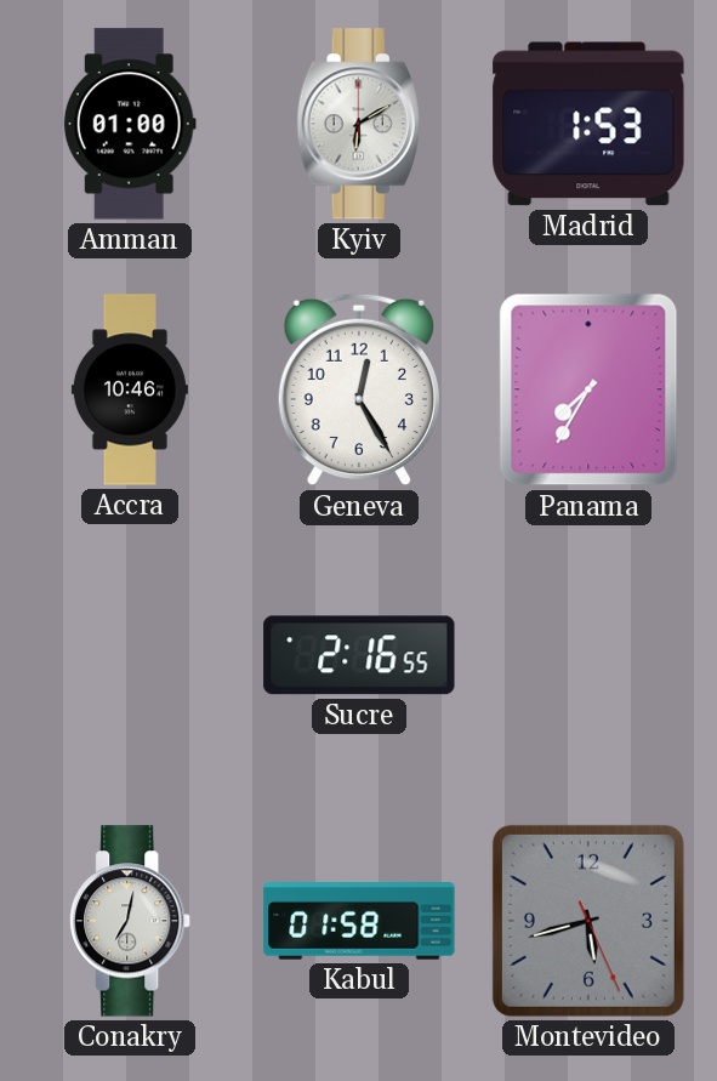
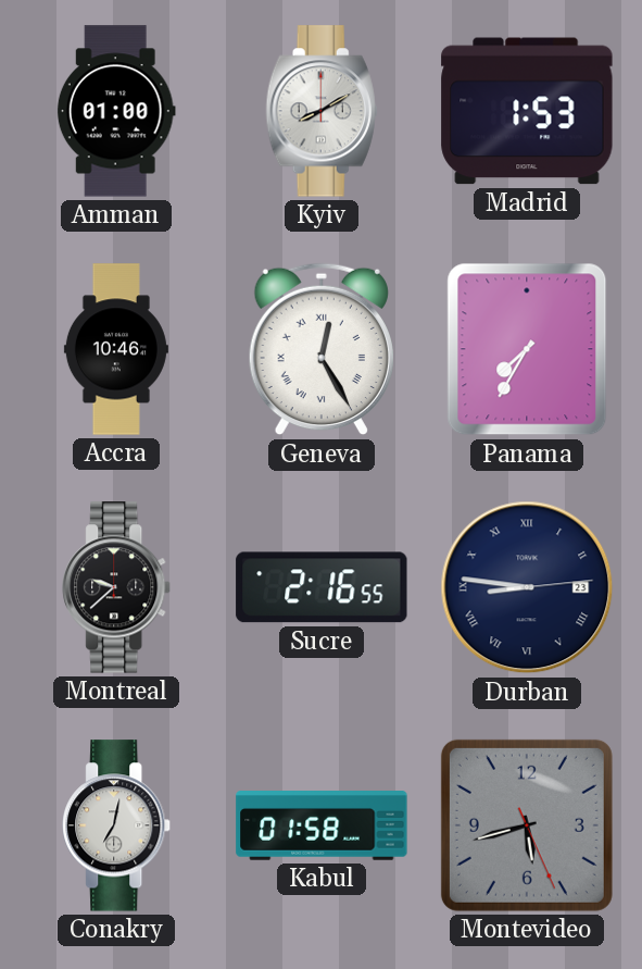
Kyiv: 6:10 -> 8:10 (322, 111)
Geneva numerals: Arabic -> Roman (322, 349)
Montreal: none -> 9:38 (117, 587)
Durban: none -> 8:46 (527, 587)
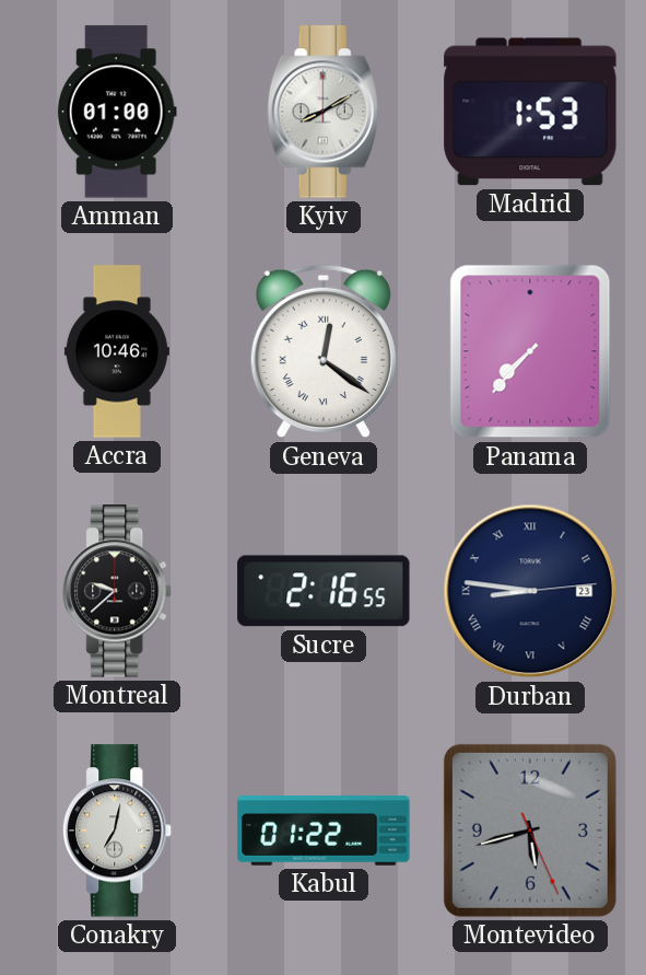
Geneva: 12:25 -> 12:21 (324, 351)
Panama: 7:35 -> 7:37 (530, 351)
Kabul: 01:58 -> 01:22 (324, 831)
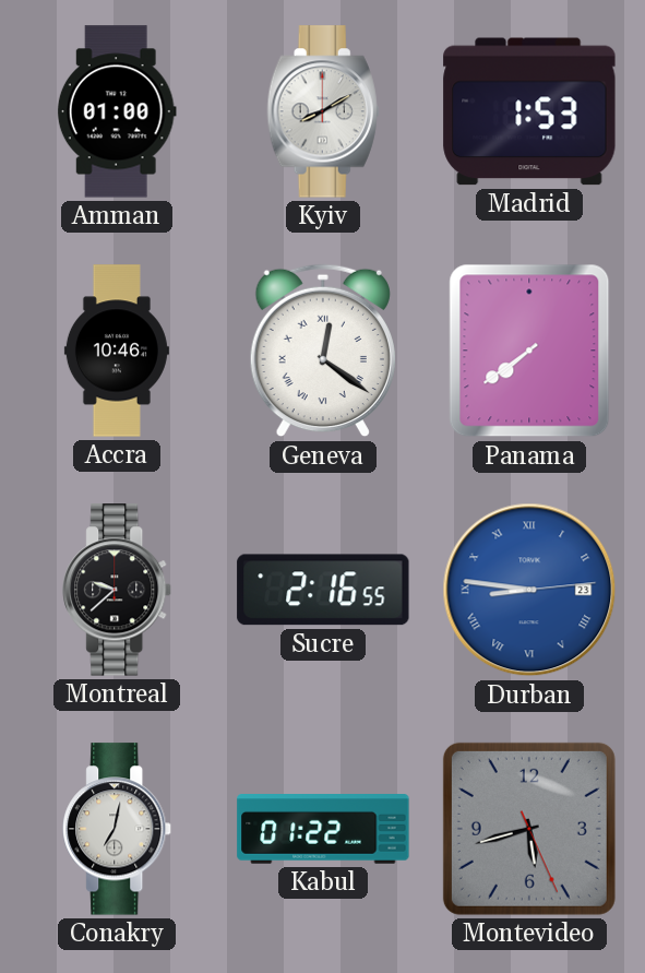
Panama: 7:37 -> 7:39 (529, 351)
Durban dial: navy -> blue (529, 590)
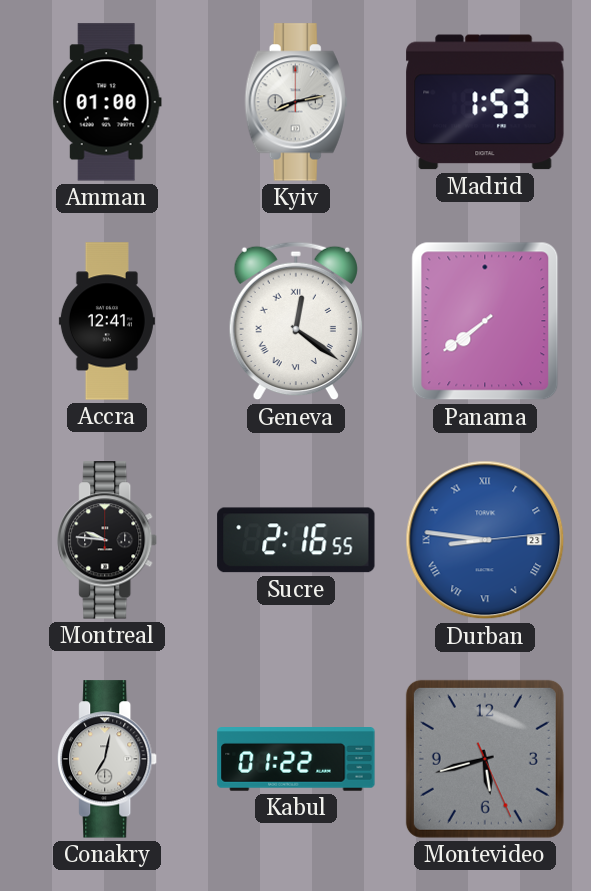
Kyiv: 8:10 -> 8:13 (296, 102)
Accra: 10:46 -> 12:41 (107, 321)
Montreal: 9:38 -> 9:46 (108, 540)
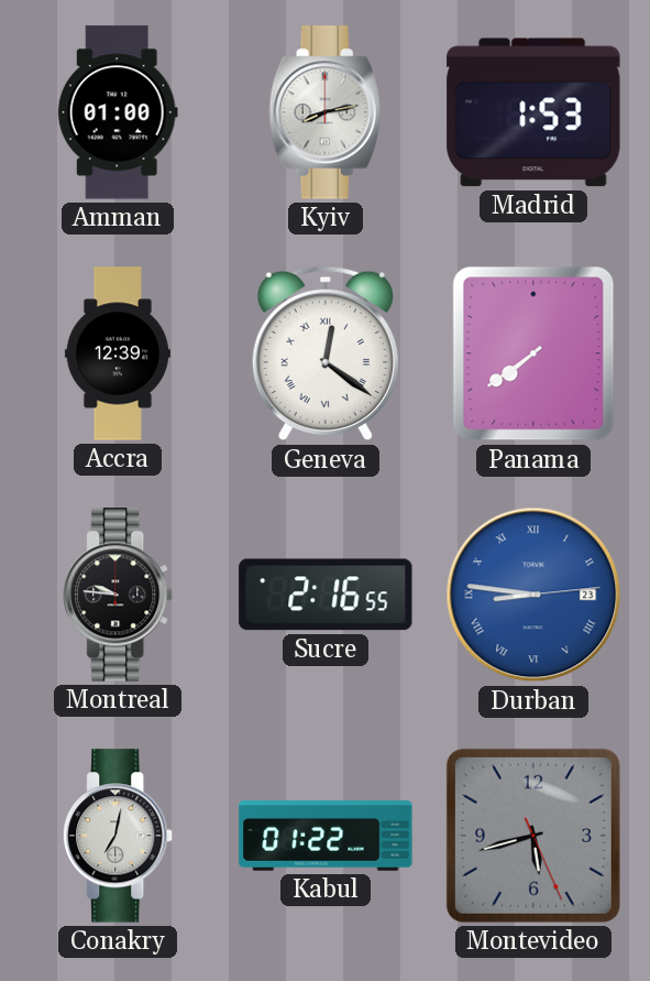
Accra: 12:41 -> 12:39 (118, 353)
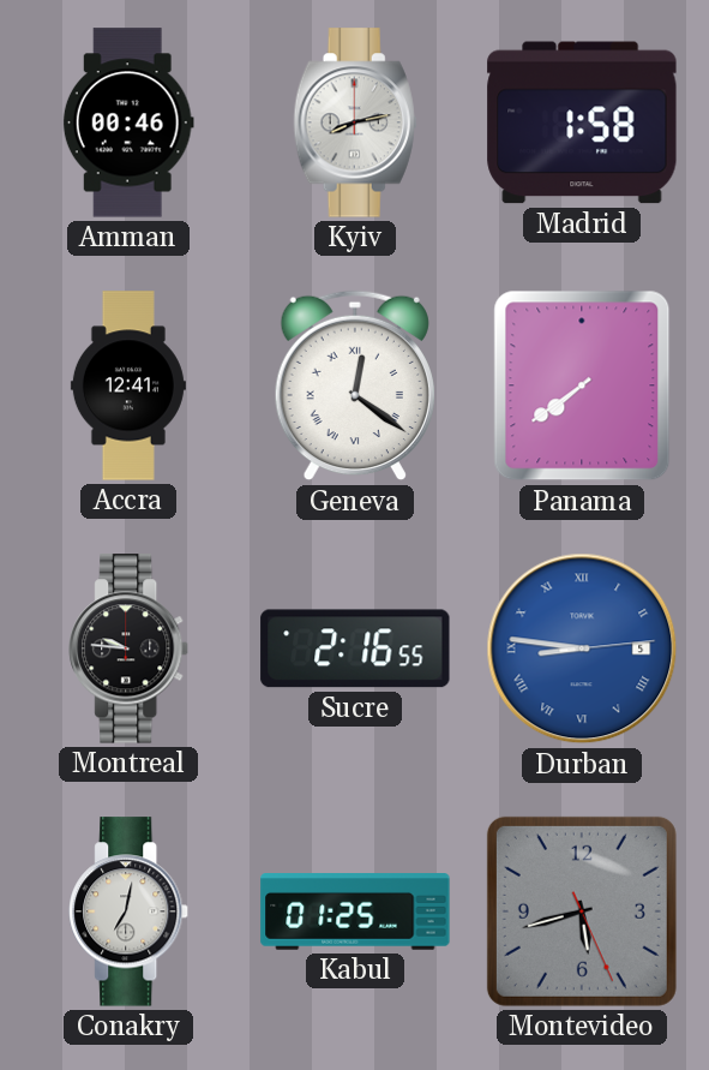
Amman: 01:00 -> 00:46 (128, 122)
Madrid: 1:53 -> 1:58 (582, 122)
Accra: 12:39 -> 12:41 (128, 385)
Durban date: 23 -> 5 (582, 648)
Kabul: 01:22 -> 01:25 (355, 911)
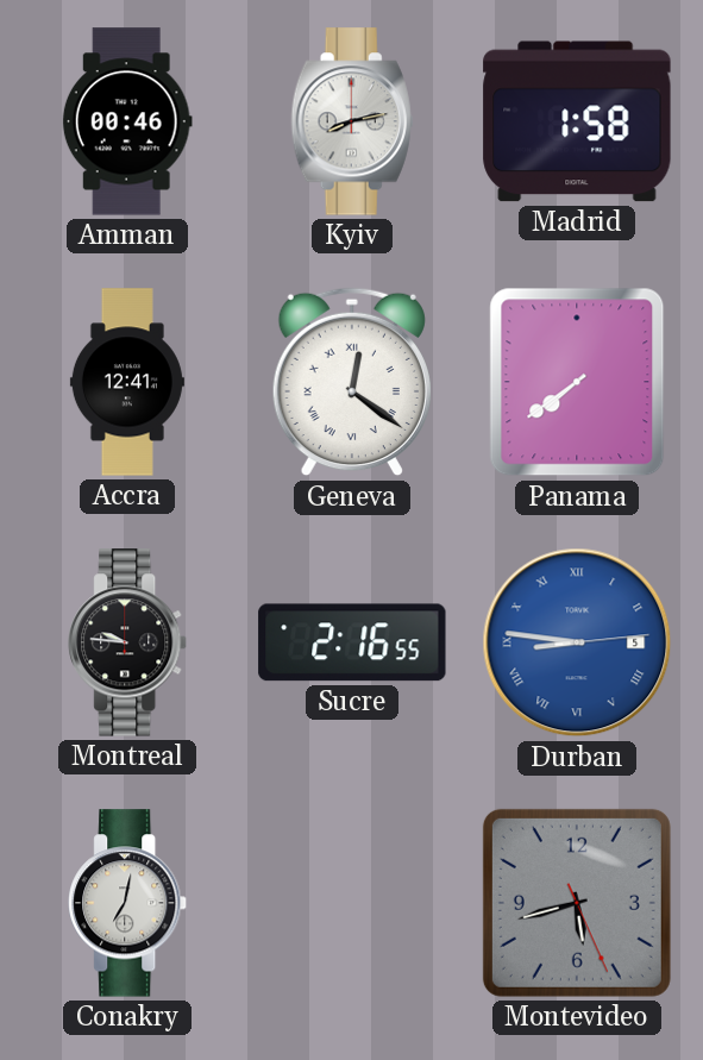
Kabul: 01:25 -> none (355, 911)
